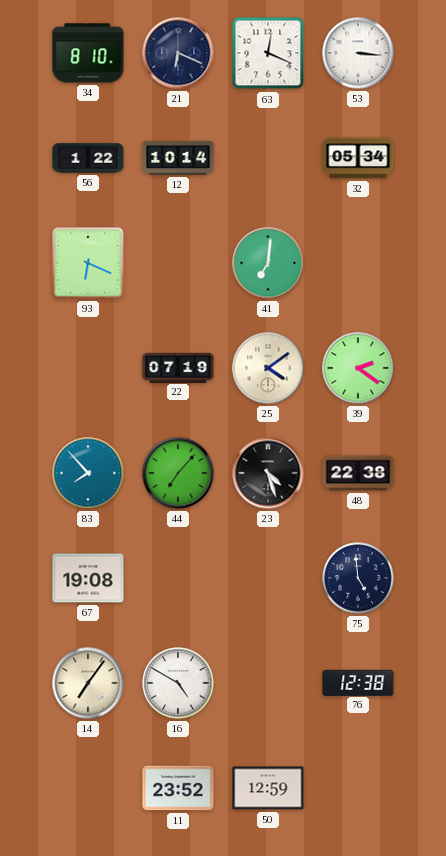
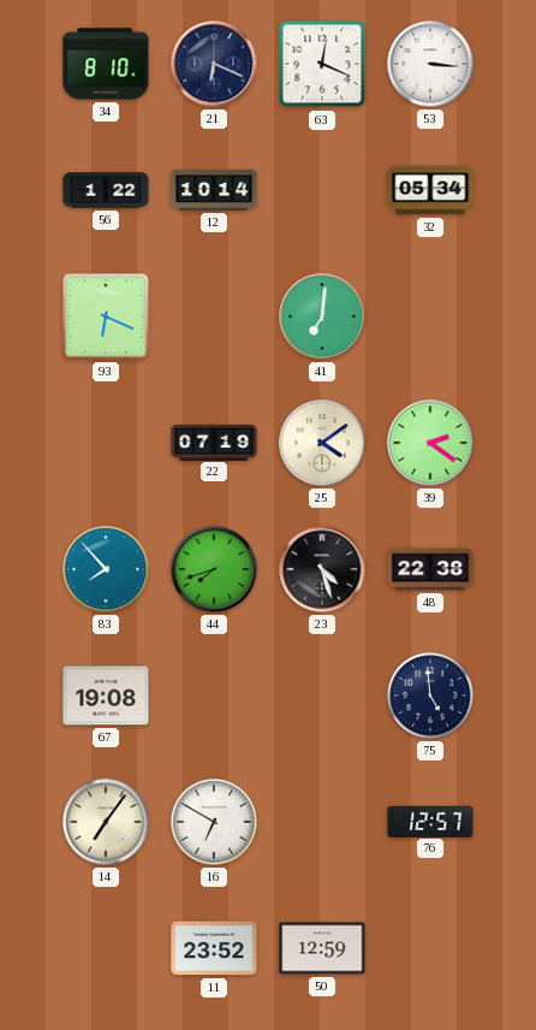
44: 7:07 -> 7:42 (214, 569)
16: 4:50 -> 6:50 (214, 822)
76: 12:38 -> 12:57 (430, 821)
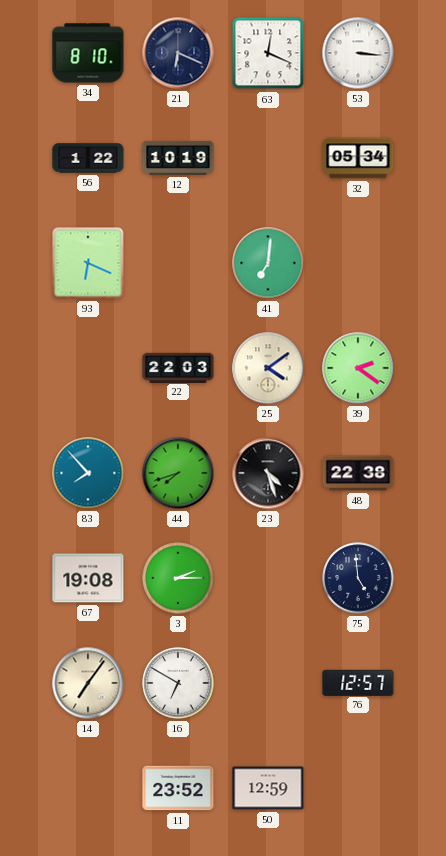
12: 10:14 -> 10:19 (178, 158)
22: 07:19 -> 22:03 (178, 367)
3: none -> 2:15 (178, 578)
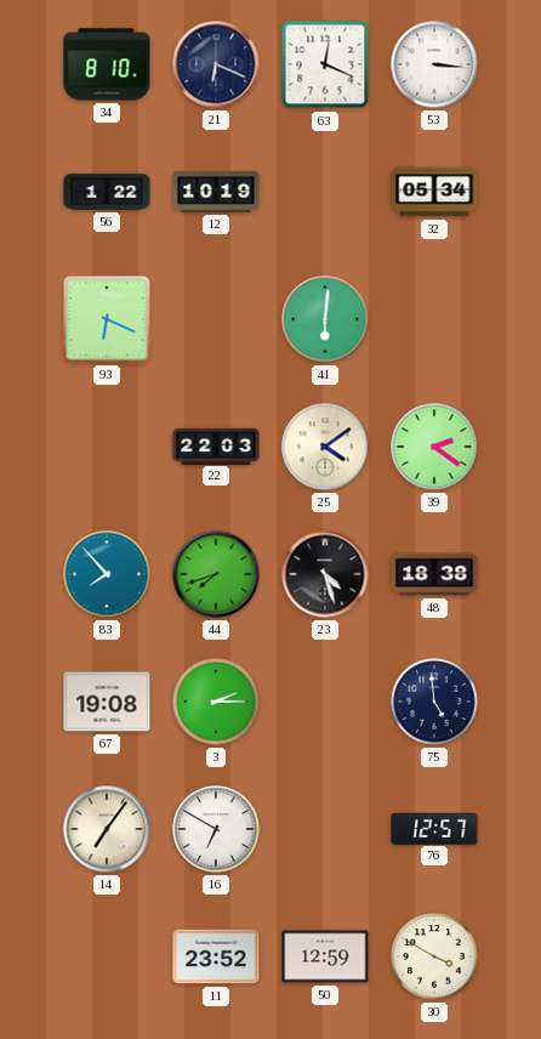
41: 7:01 -> 6:01 (325, 319)
48: 22:38 -> 18:38 (434, 574)
30: none -> 3:50 (434, 956)
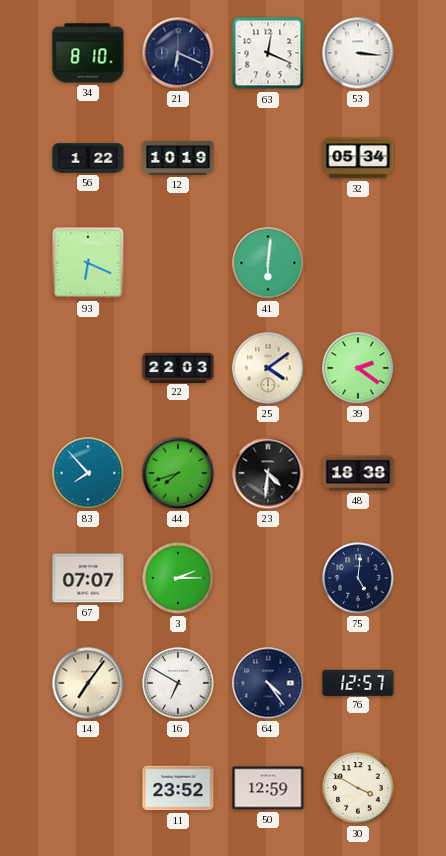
23: 4:27 -> 4:31 (268, 473)
67: 19:08 -> 07:07 (88, 578)
75: 4:59 -> 5:01 (358, 578)
64: none -> 4:24 (268, 683)
